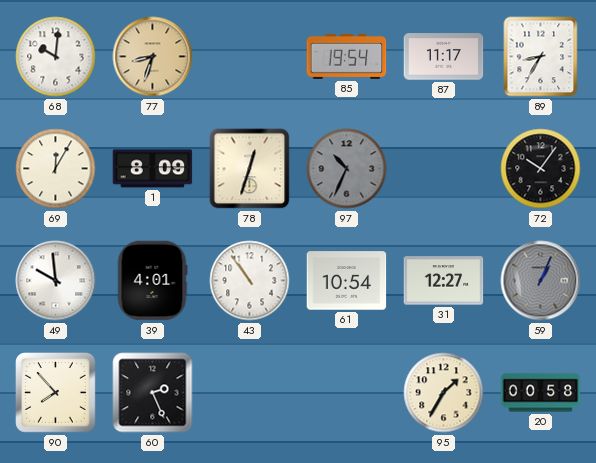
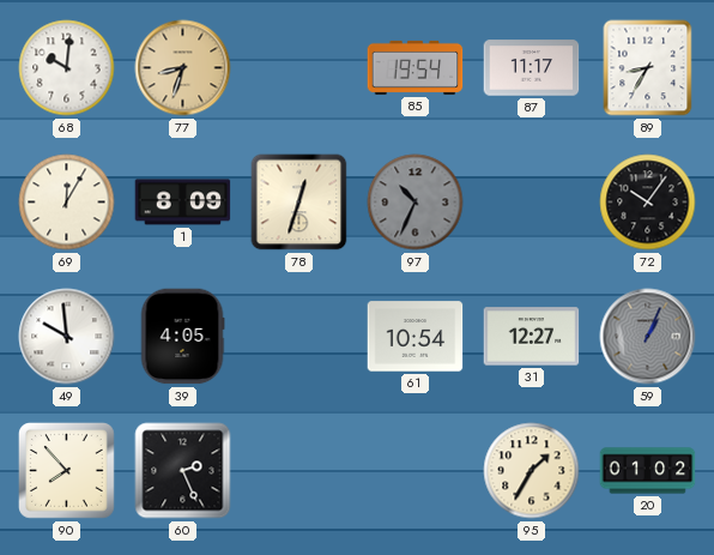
39: 4:01 -> 4:05 (182, 337)
43: 10:54 -> none (250, 281)
20: 00:58 -> 01:02 (648, 471)
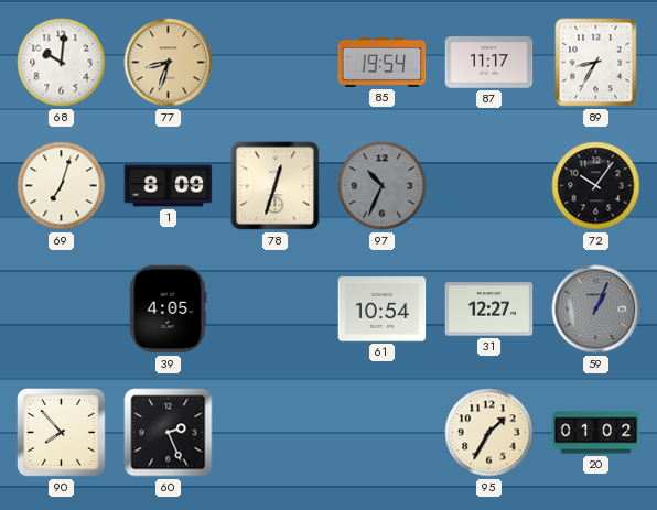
69: 12:05 -> 7:03 (62, 186)
49: 9:59 -> none (67, 337)
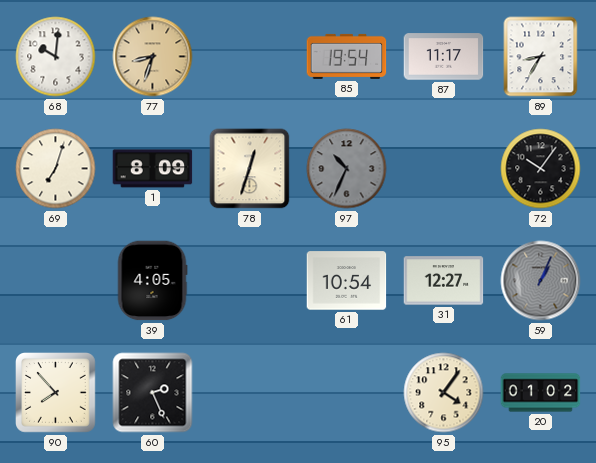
95: 1:35 -> 4:06 (444, 393)
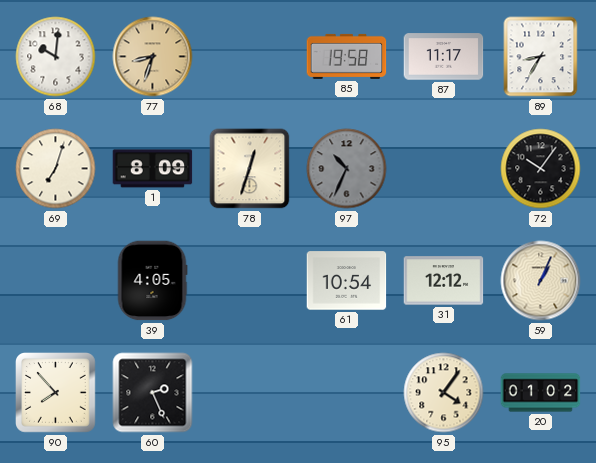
85: 19:54 -> 19:58 (347, 56)
31: 12:27 -> 12:12 (444, 281)
59 dial: grey -> cream (541, 281)
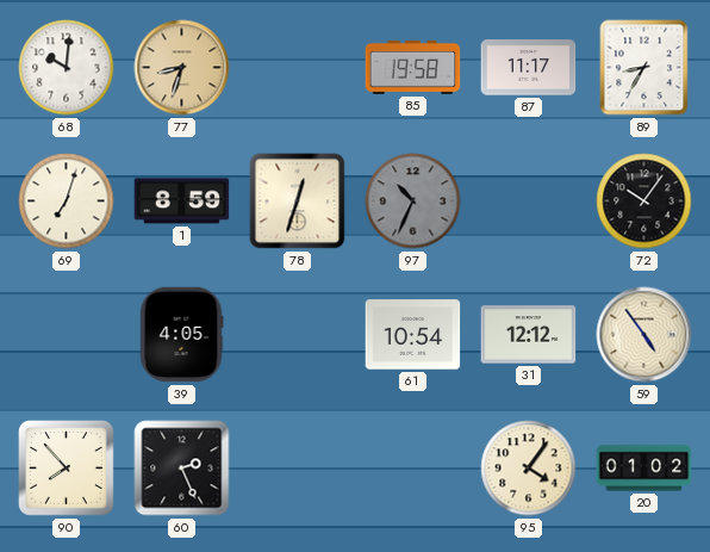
1: 8:09 -> 8:59 (182, 201)
59: 1:04 -> 4:54 (644, 335)
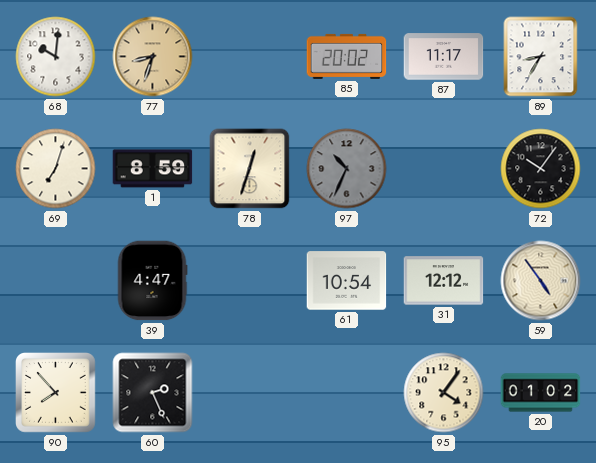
85: 19:58 -> 20:02 (347, 56)
39: 4:05 -> 4:47 (152, 281)
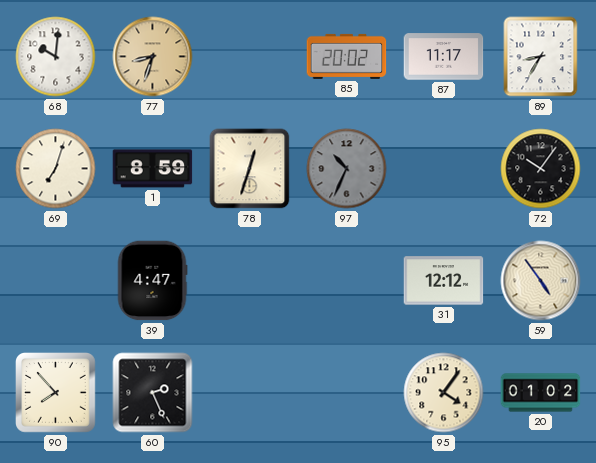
61: 10:54 -> none (347, 281)
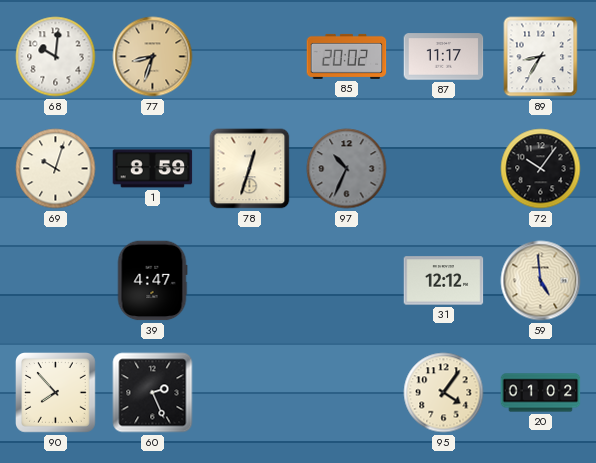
69: 7:03 -> 10:03 (56, 169)
59: 4:54 -> 4:59 (541, 281)
